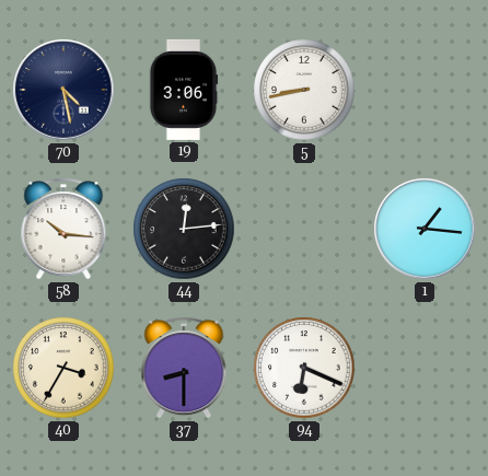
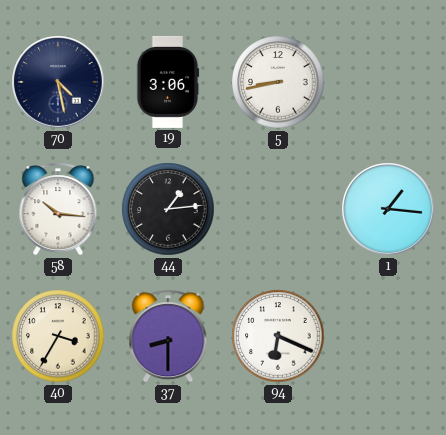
44: 12:14 -> 1:14 (168, 209)
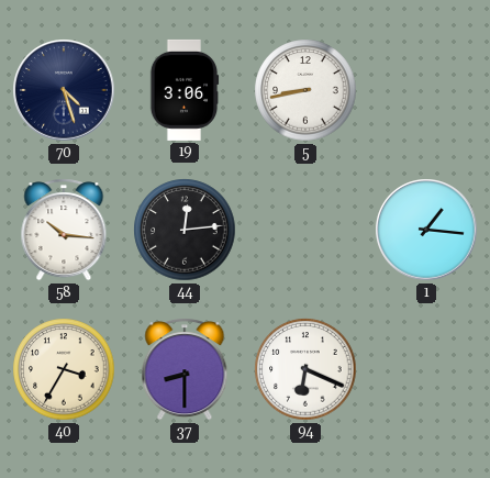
70: 4:28 -> 4:27 (64, 90)
44: 1:14 -> 12:14 (185, 230)
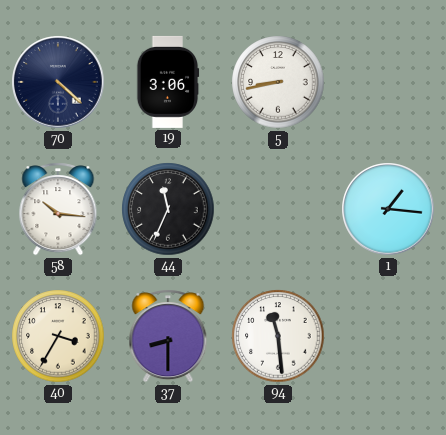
70: 4:27 -> 4:22 (58, 82)
44: 12:14 -> 11:34 (168, 209)
94: 6:19 -> 11:29 (278, 336)
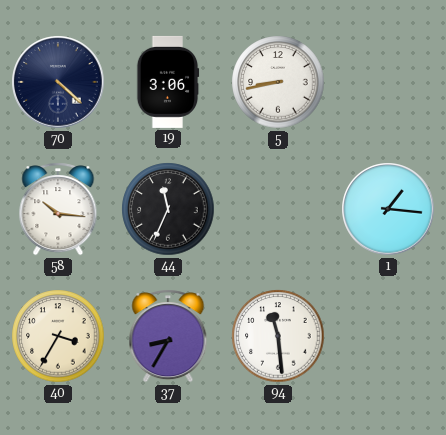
37: 8:30 -> 8:35 (168, 336)
